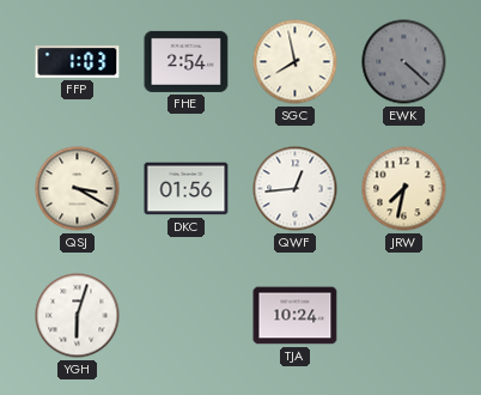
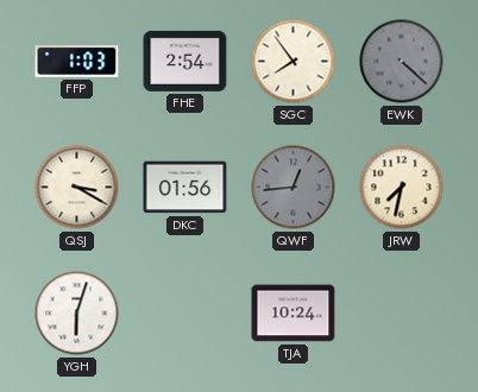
SGC: 7:58 -> 7:54 (294, 62)
QWF dial: white -> grey (294, 188)
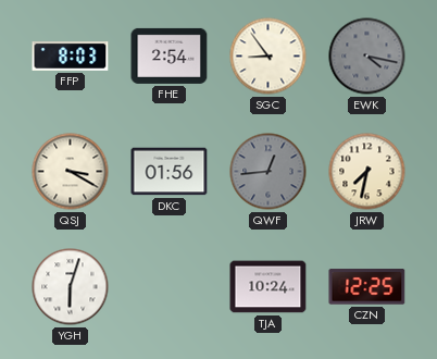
FFP: 1:03 -> 8:03 (71, 57)
SGC: 7:54 -> 8:54 (269, 57)
EWK: 4:22 -> 4:17 (367, 57)
CZN: none -> 12:25 (367, 287)
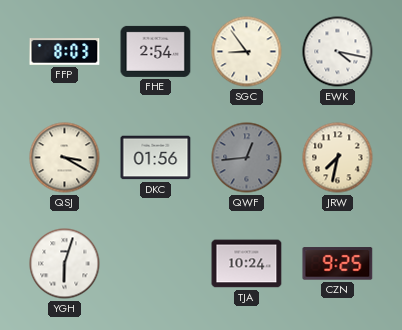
EWK dial: grey -> white (338, 52)
CZN: 12:25 -> 9:25 (338, 264)
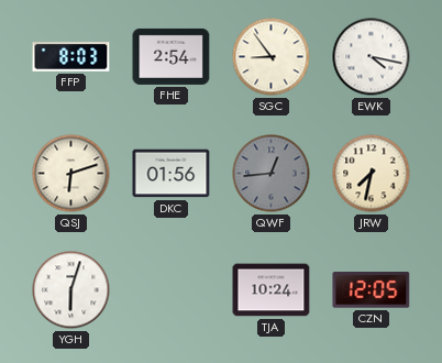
QSJ: 3:20 -> 6:12 (71, 174)
CZN: 9:25 -> 12:05 (372, 290)
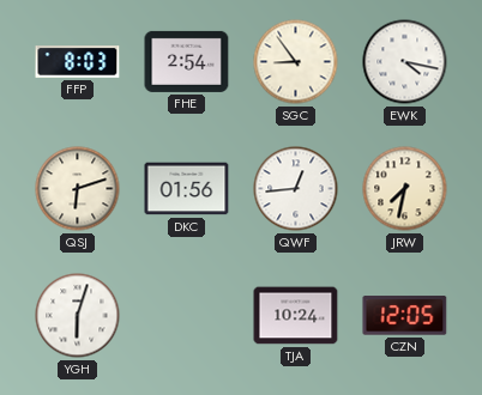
QWF dial: grey -> white (296, 189)
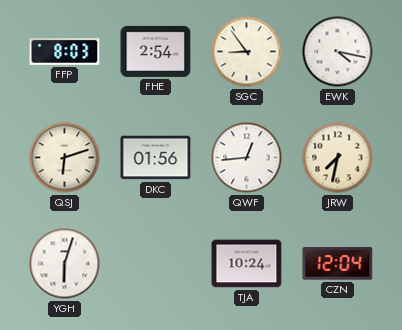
CZN: 12:05 -> 12:04 (338, 264)
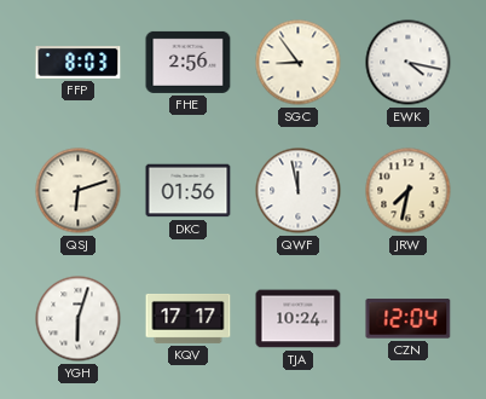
FHE: 2:54 -> 2:56 (189, 62)
QWF: 12:44 -> 11:58 (299, 191)
KQV: none -> 17:17 (189, 318)
